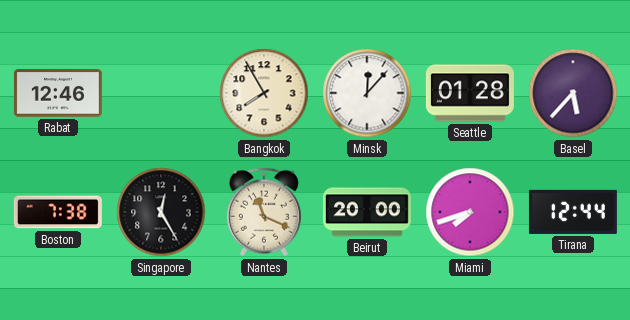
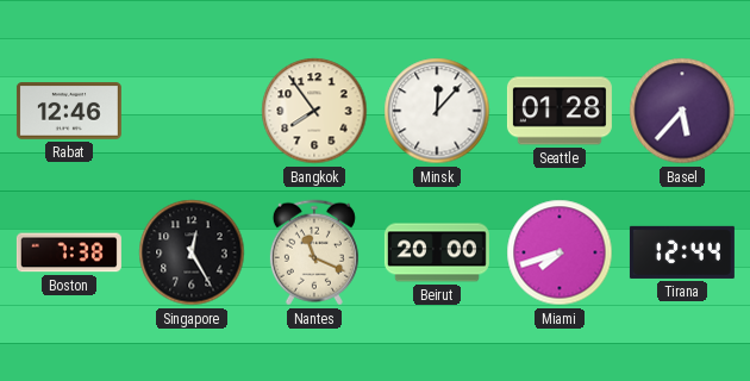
Bangkok: 7:55 -> 7:54 (314, 111)
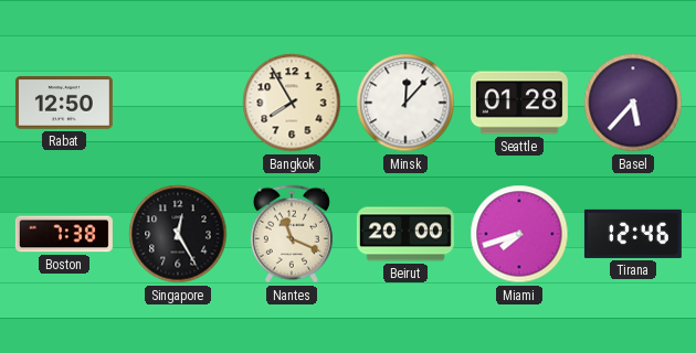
Rabat: 12:46 -> 12:50 (64, 103)
Bangkok: 7:54 -> 7:55 (292, 103)
Tirana: 12:44 -> 12:46 (633, 234)
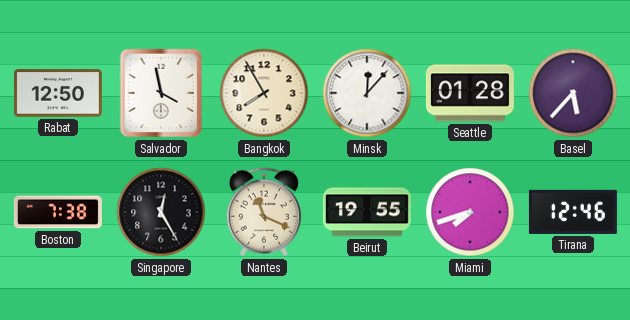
Salvador: none -> 3:58 (161, 93)
Beirut: 20:00 -> 19:55 (367, 212)
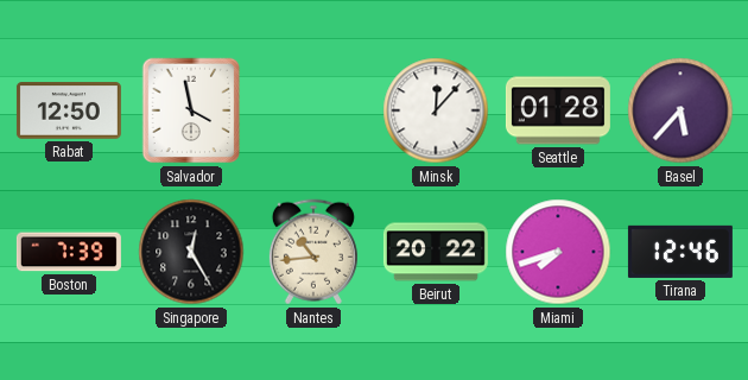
Bangkok: 7:55 -> none (264, 93)
Boston: 7:38 -> 7:39 (69, 252)
Nantes: 11:19 -> 10:44 (313, 252)
Beirut: 19:55 -> 20:22 (436, 252)
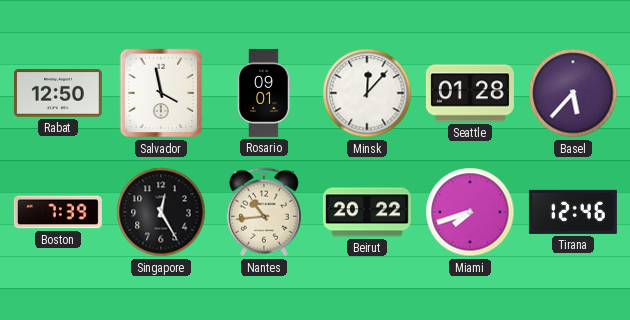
Rosario: none -> 09:01 (264, 93)
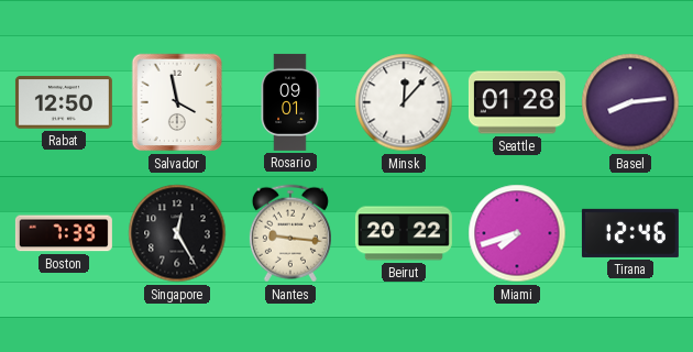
Basel: 5:37 -> 8:14 (630, 102)
Nantes: 10:44 -> 9:16 (290, 233)
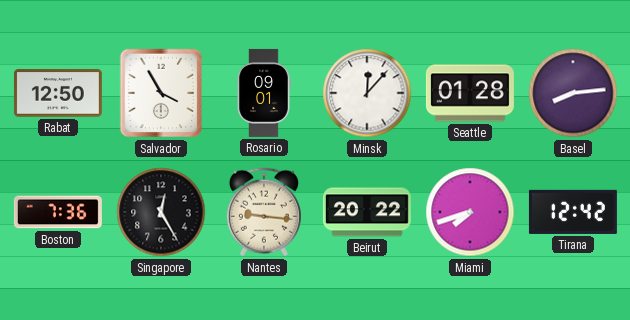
Salvador: 3:58 -> 3:55 (161, 93)
Boston: 7:39 -> 7:36 (58, 212)
Tirana: 12:46 -> 12:42 (573, 212)
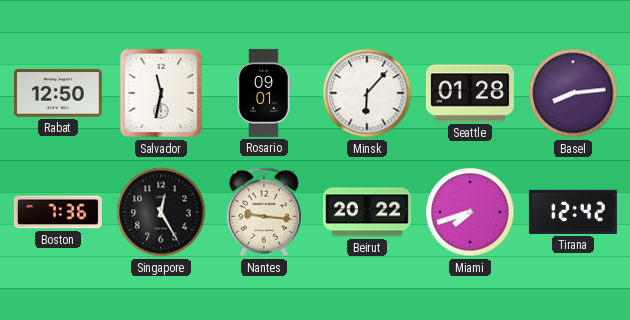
Salvador: 3:55 -> 11:32 (161, 93)
Minsk: 12:07 -> 6:07 (367, 93)
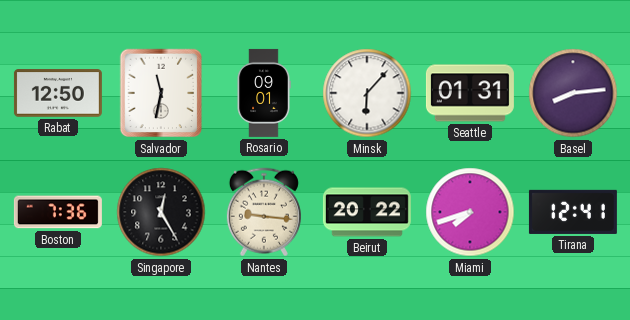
Seattle: 01:28 -> 01:31 (470, 93)
Tirana: 12:42 -> 12:41 (573, 212)
